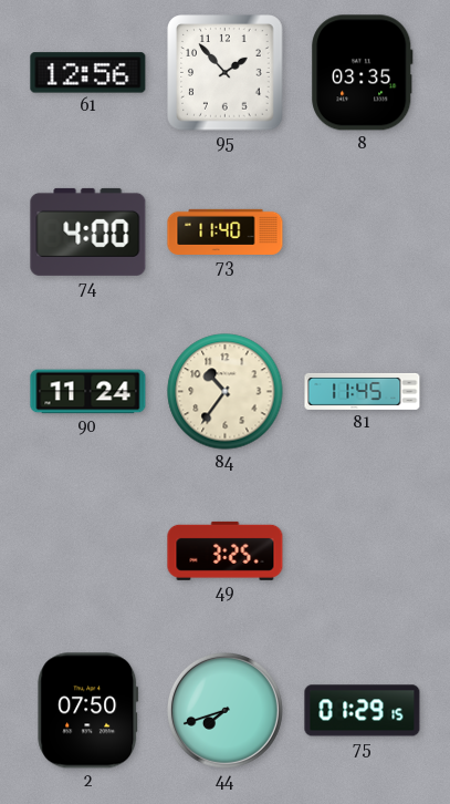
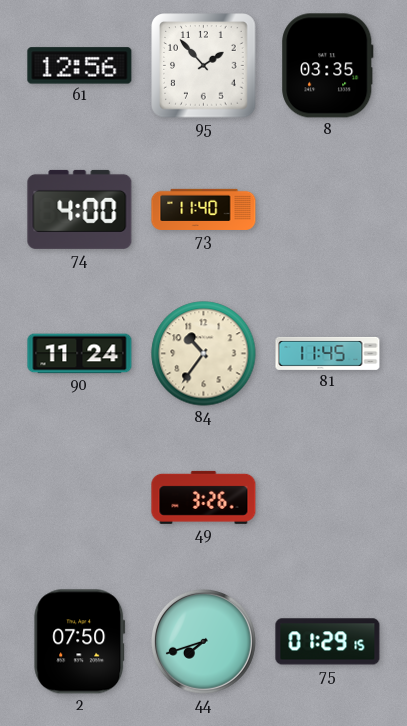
49: 3:25 -> 3:26 (204, 497)
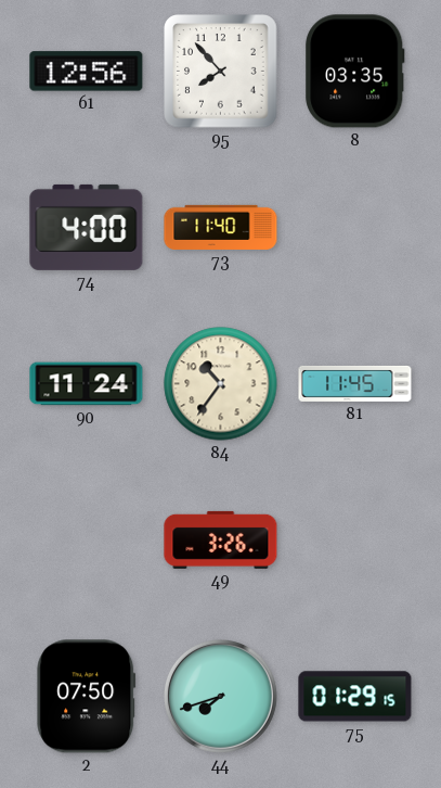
95: 1:53 -> 7:53 (221, 72)
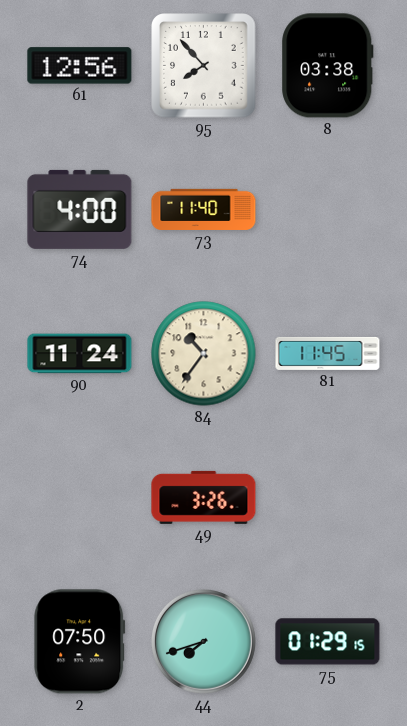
8: 03:35 -> 03:38 (328, 66)
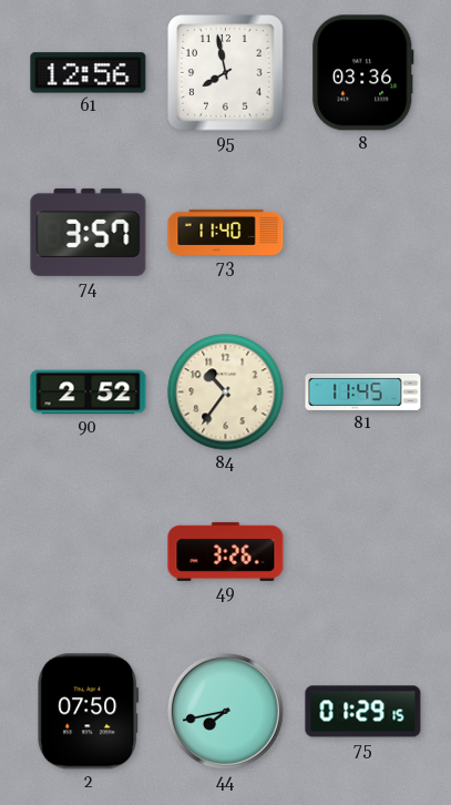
95: 7:53 -> 7:58 (226, 73)
8: 03:38 -> 03:36 (363, 73)
74: 4:00 -> 3:57 (89, 232)
90: 11:24 -> 2:52 (89, 393)
44: 7:42 -> 7:43 (225, 711)
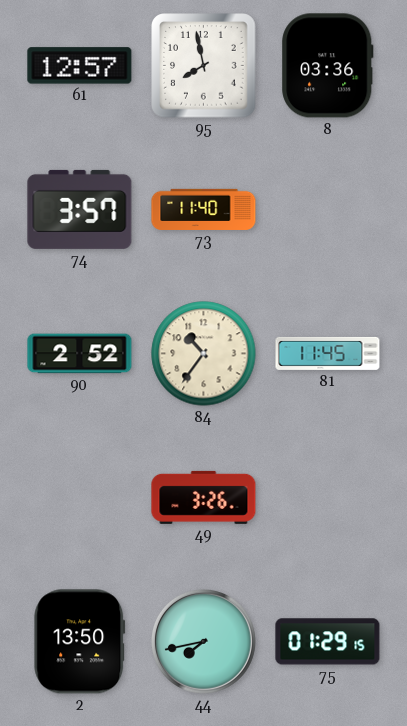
61: 12:56 -> 12:57 (80, 66)
2: 07:50 -> 13:50 (80, 642)
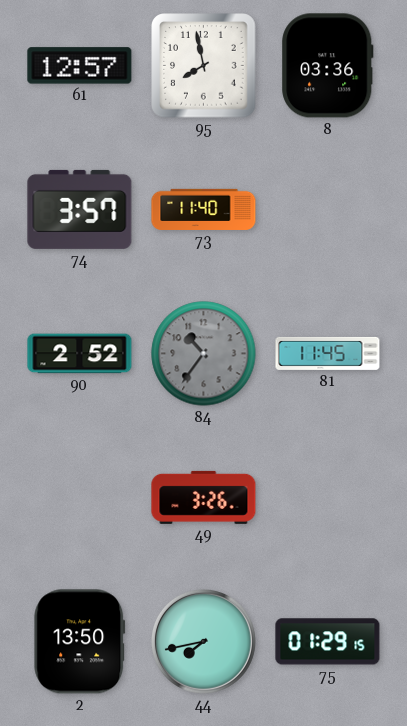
84 dial: cream -> grey (204, 354)
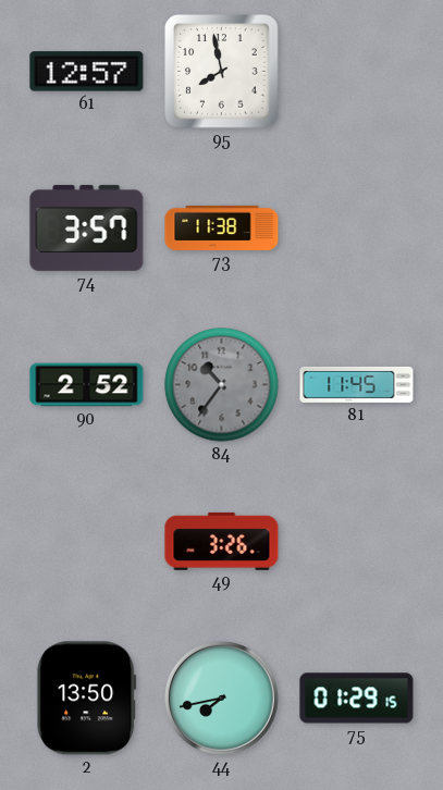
8: 03:36 -> none (328, 66)
73: 11:40 -> 11:38 (222, 227)
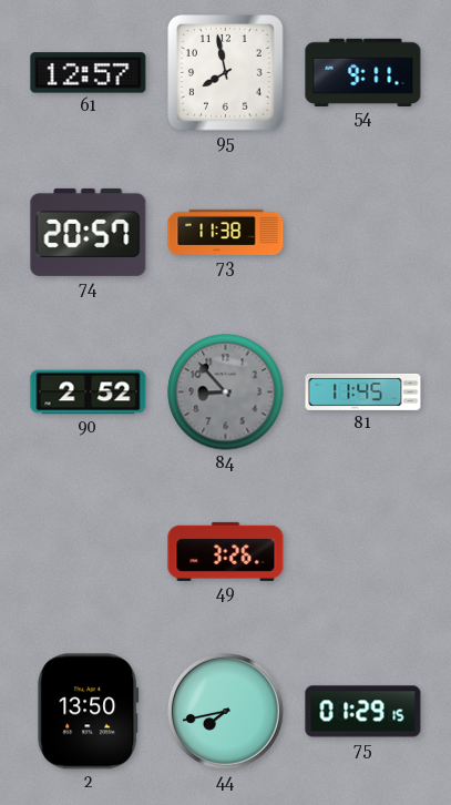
54: none -> 9:11 (363, 72)
74: 3:57 -> 20:57 (89, 232)
84: 10:36 -> 8:53 (226, 393)
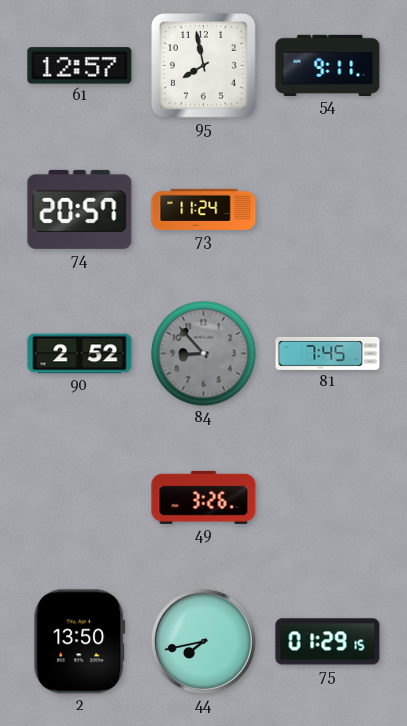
73: 11:38 -> 11:24 (204, 209)
81: 11:45 -> 7:45 (328, 353)
